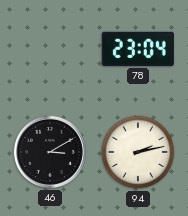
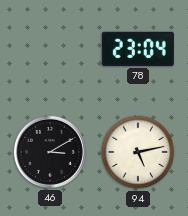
94: 2:13 -> 5:13 (138, 152)
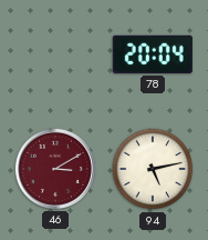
78: 23:04 -> 20:04 (153, 54)
46 dial: black -> burgundy (55, 169)
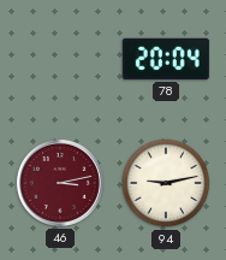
46: 3:10 -> 3:13 (60, 183)
94: 5:13 -> 9:13 (166, 183)
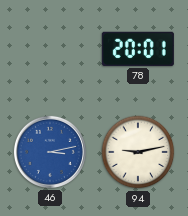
78: 20:04 -> 20:01 (138, 49)
46 dial: burgundy -> blue (50, 152)
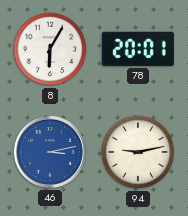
8: none -> 6:05 (50, 49)
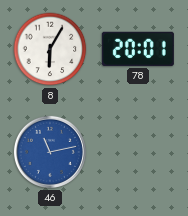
46: 3:13 -> 11:13 (50, 152)
94: 9:13 -> none (138, 152)
